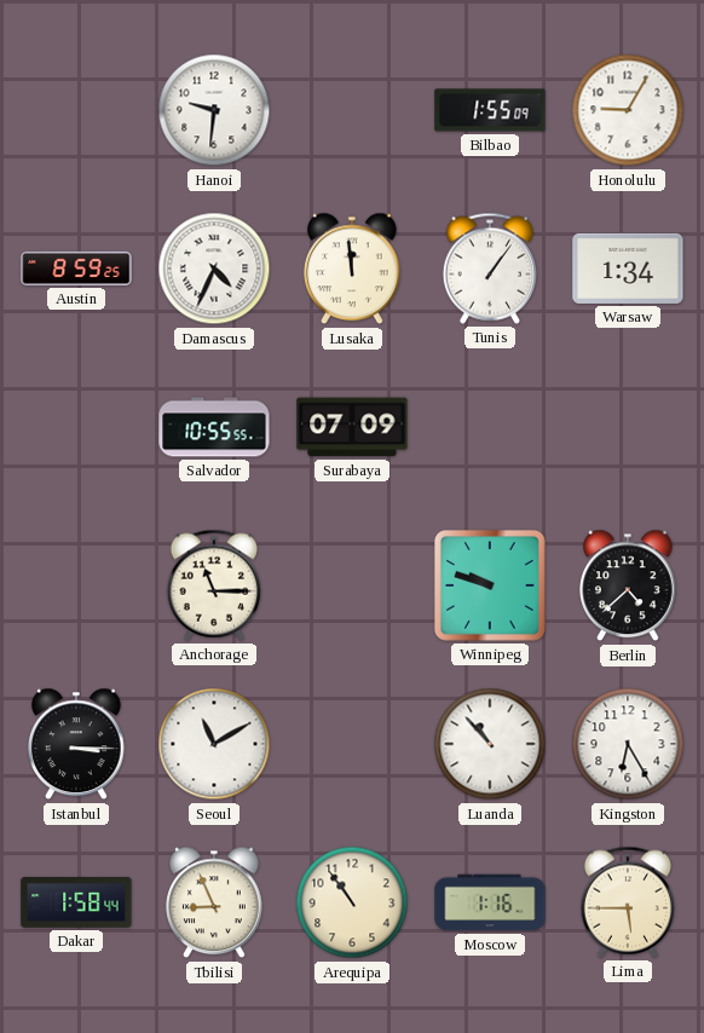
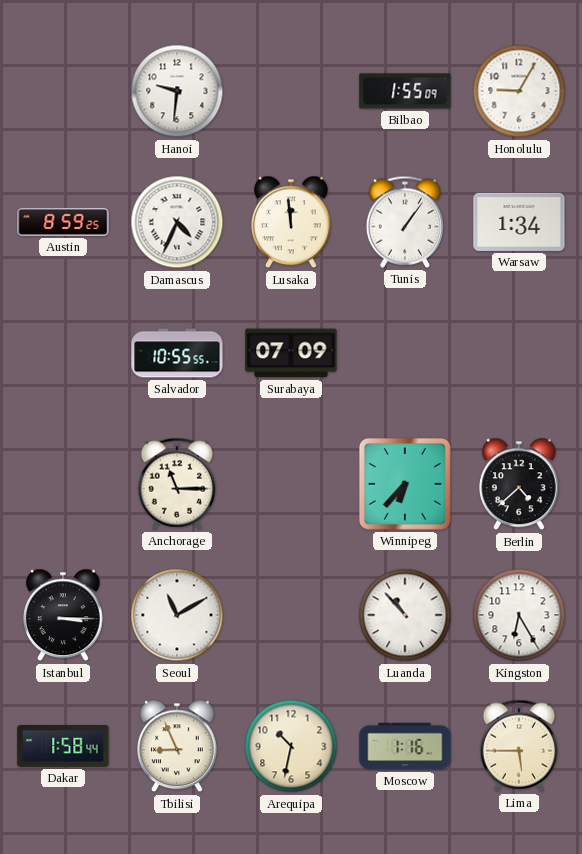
Winnipeg: 9:48 -> 6:37 (405, 484)
Arequipa: 10:54 -> 10:32 (291, 746)
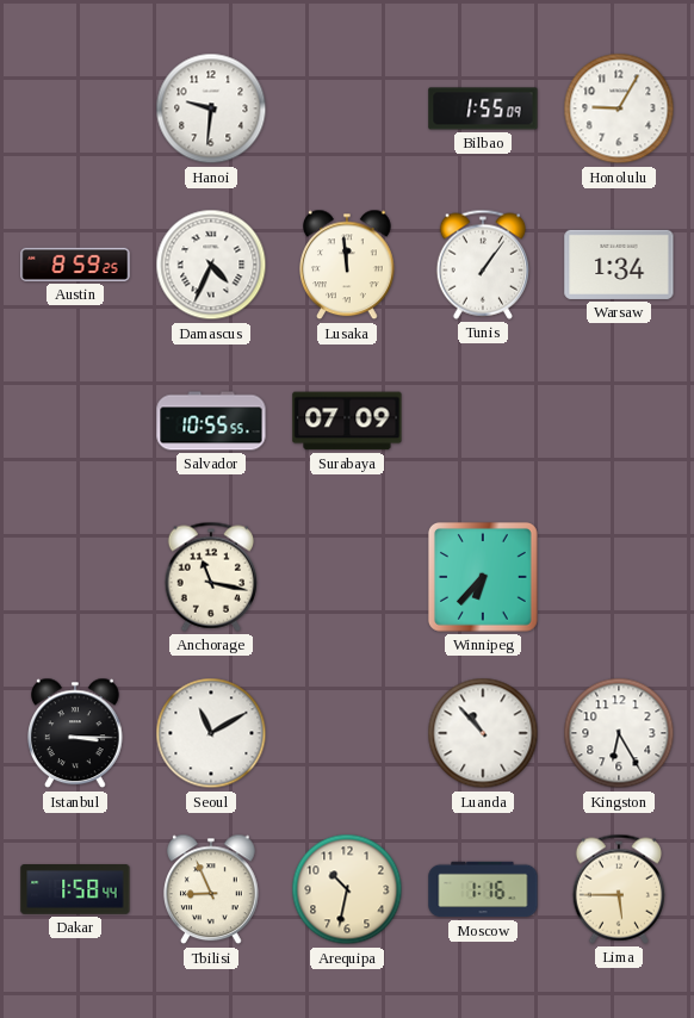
Anchorage: 11:15 -> 11:17 (210, 577)
Berlin: 4:38 -> none (520, 484)
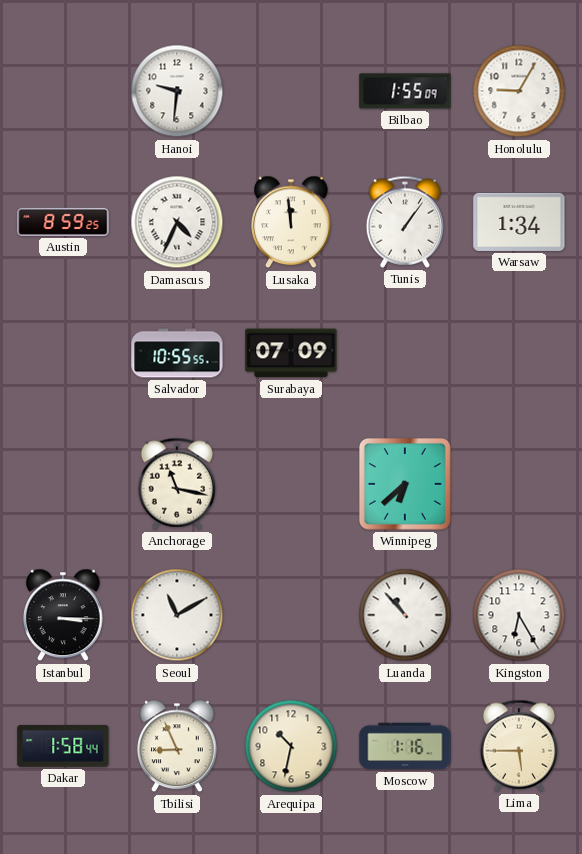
Winnipeg: 6:37 -> 6:38 (405, 484)
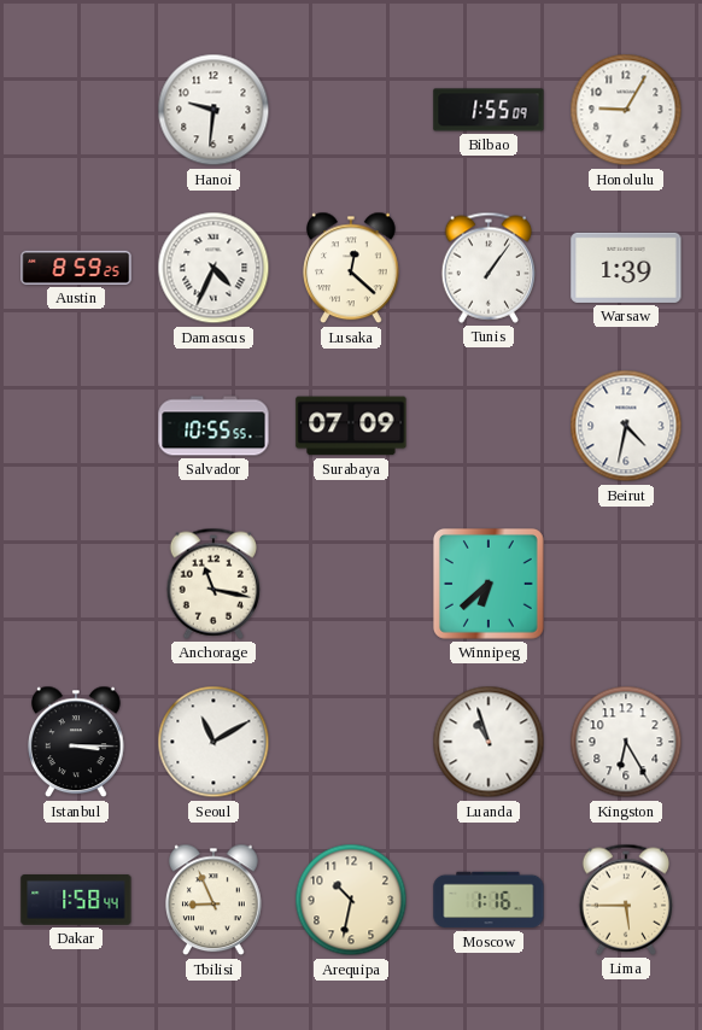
Lusaka: 11:59 -> 12:22 (352, 268)
Warsaw: 1:34 -> 1:39 (626, 268)
Beirut: none -> 4:32 (626, 426)
Luanda: 10:53 -> 10:57 (489, 742)
